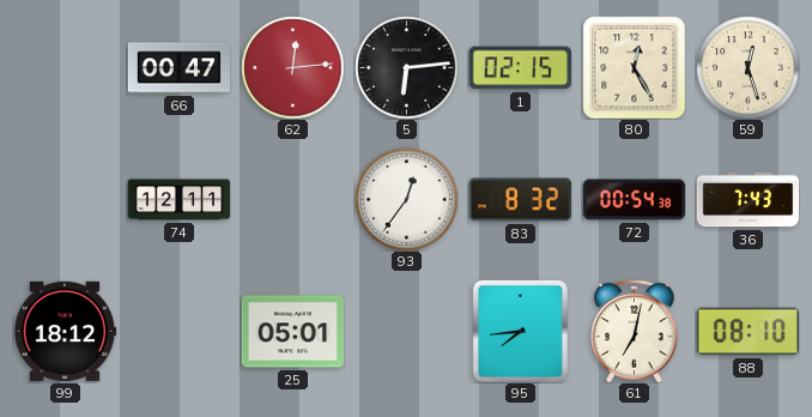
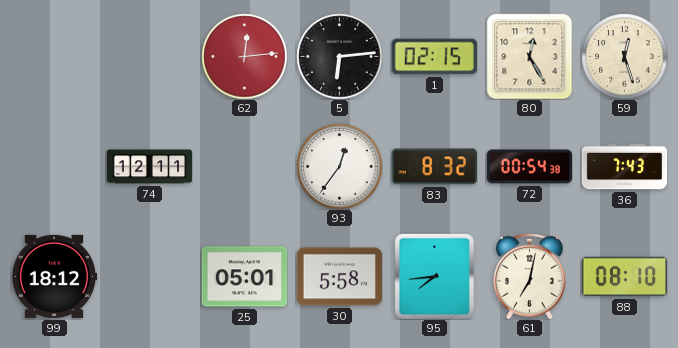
66: 00:47 -> none (178, 68)
30: none -> 5:58 (339, 277)
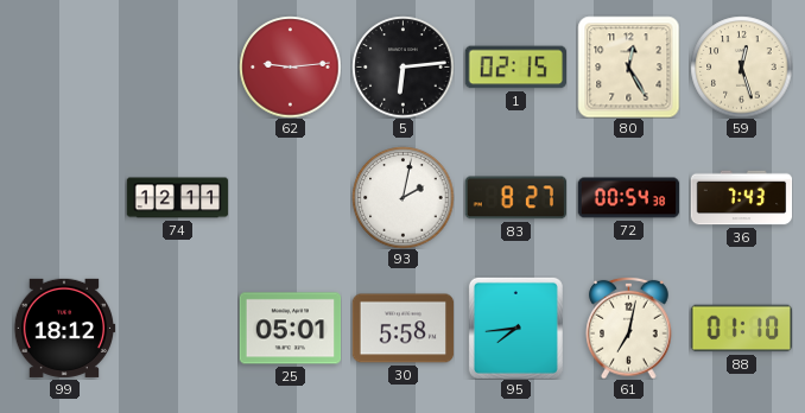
62: 12:14 -> 9:14 (290, 66)
93: 12:36 -> 2:02 (402, 197)
83: 8:32 -> 8:27 (515, 198)
88: 08:10 -> 01:10 (741, 329)
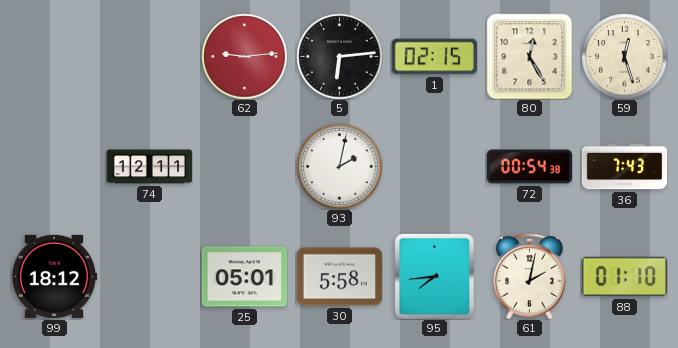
83: 8:27 -> none (515, 198)
61: 7:02 -> 2:02 (530, 276)
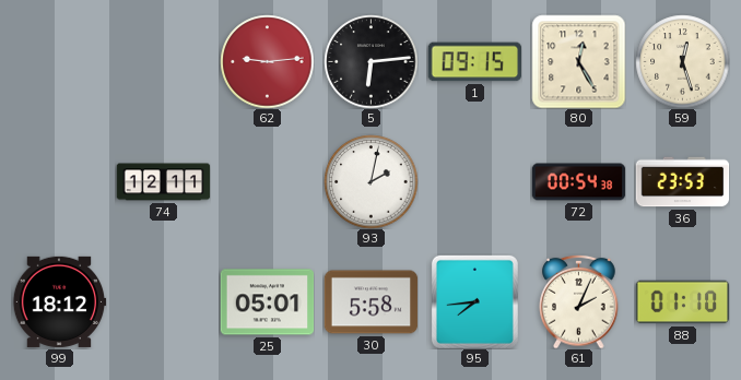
1: 02:15 -> 09:15 (474, 62)
36: 7:43 -> 23:53 (682, 182)
61: 2:02 -> 2:04 (579, 301)
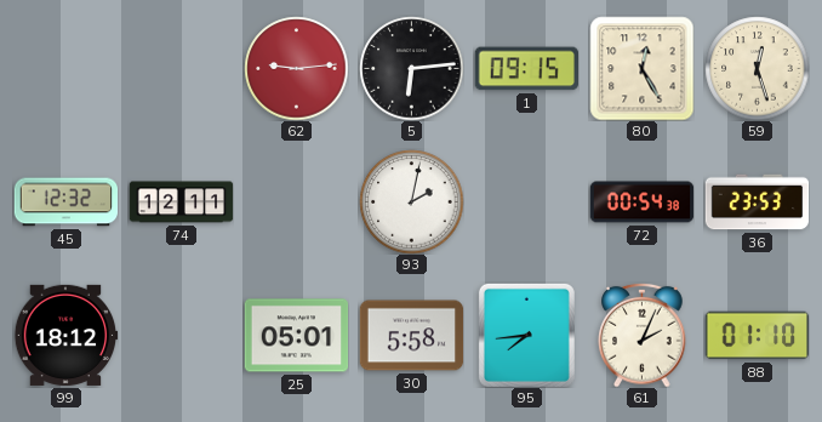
45: none -> 12:32 (65, 203)
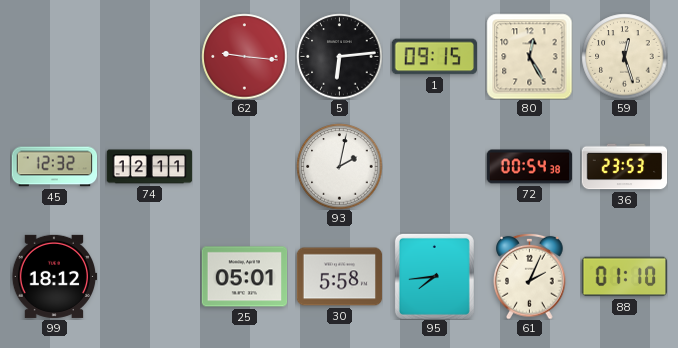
62: 9:14 -> 9:16 (244, 56)
